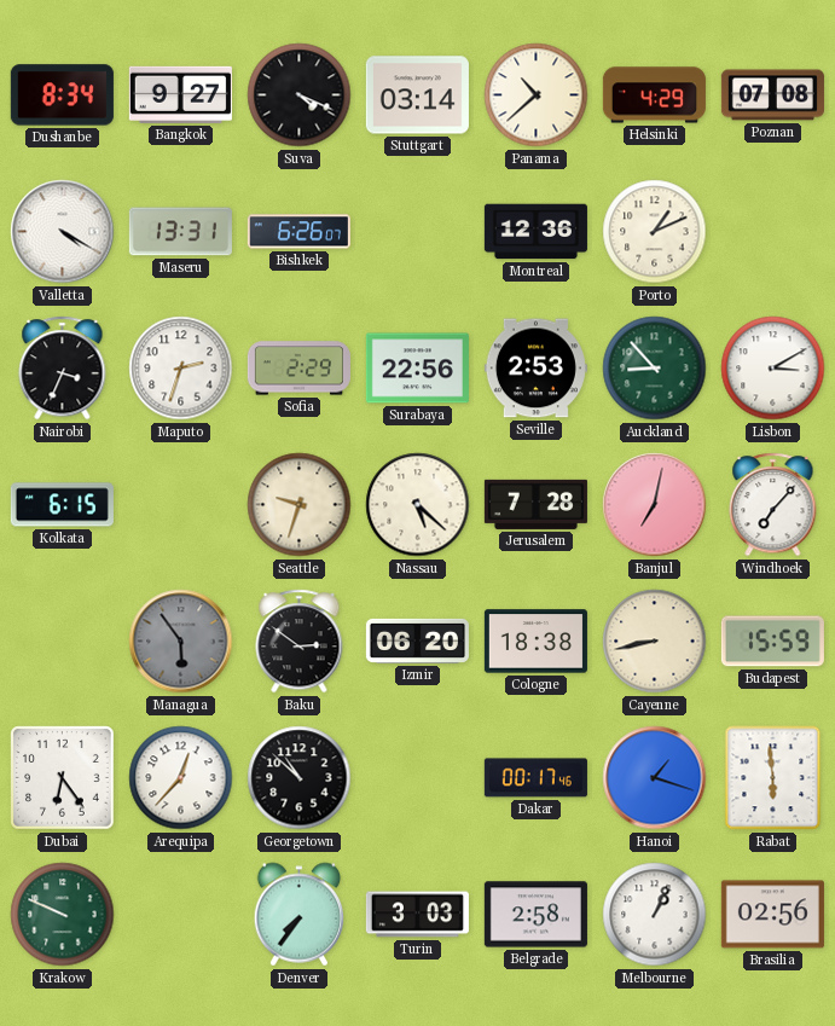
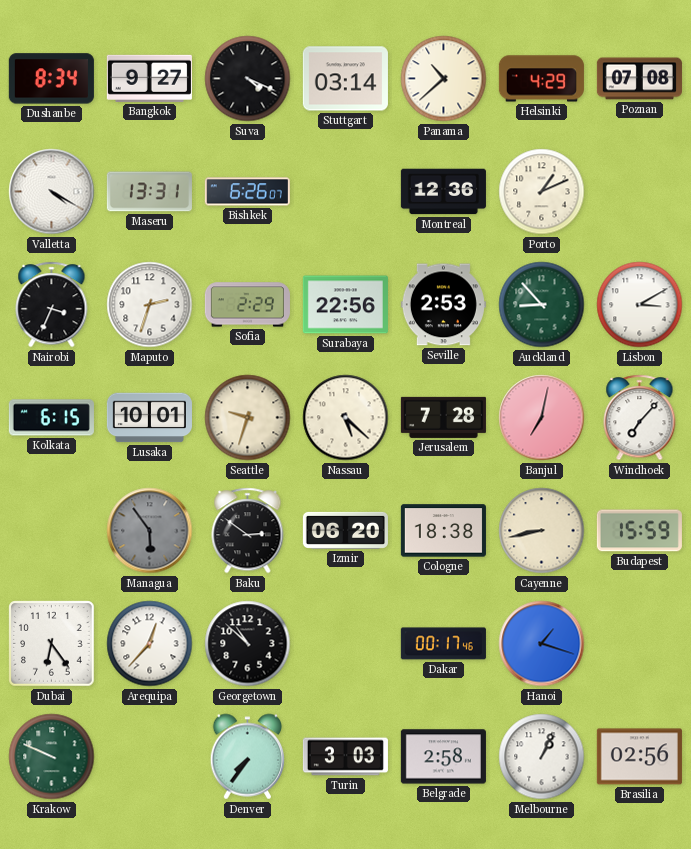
Lusaka: none -> 10:01 (149, 418)
Rabat: 5:59 -> none (773, 778)
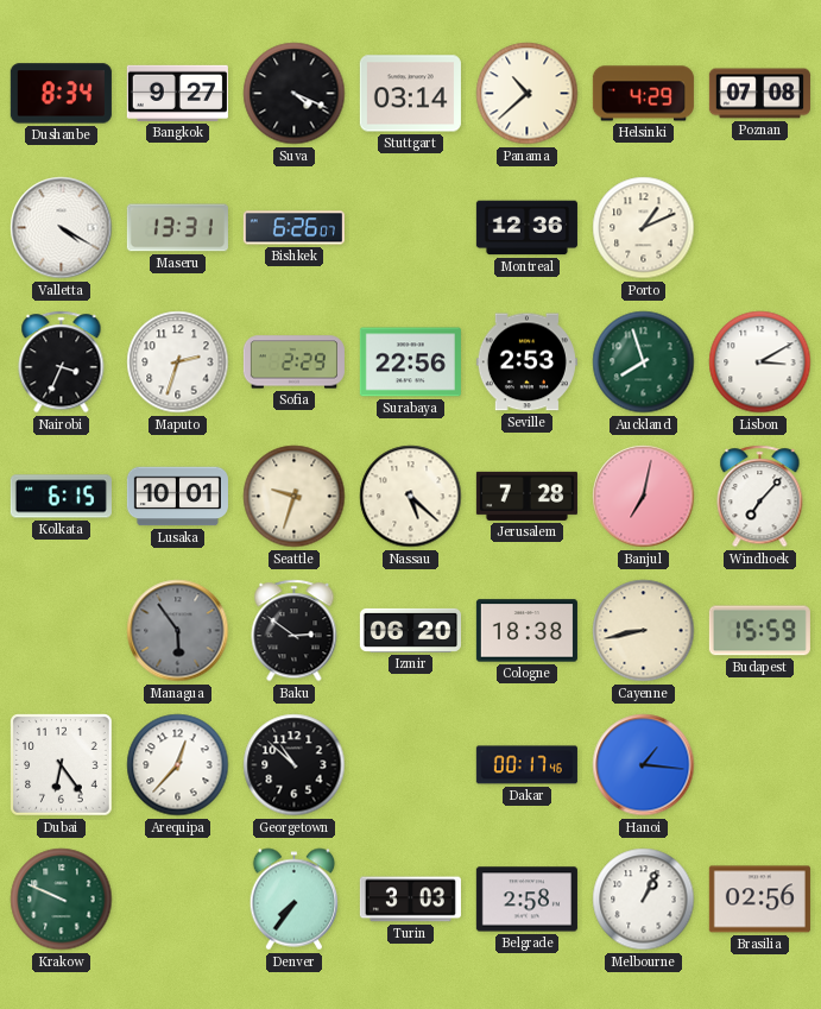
Auckland: 8:53 -> 7:57 (644, 362)
Hanoi: 1:18 -> 1:16 (644, 765)
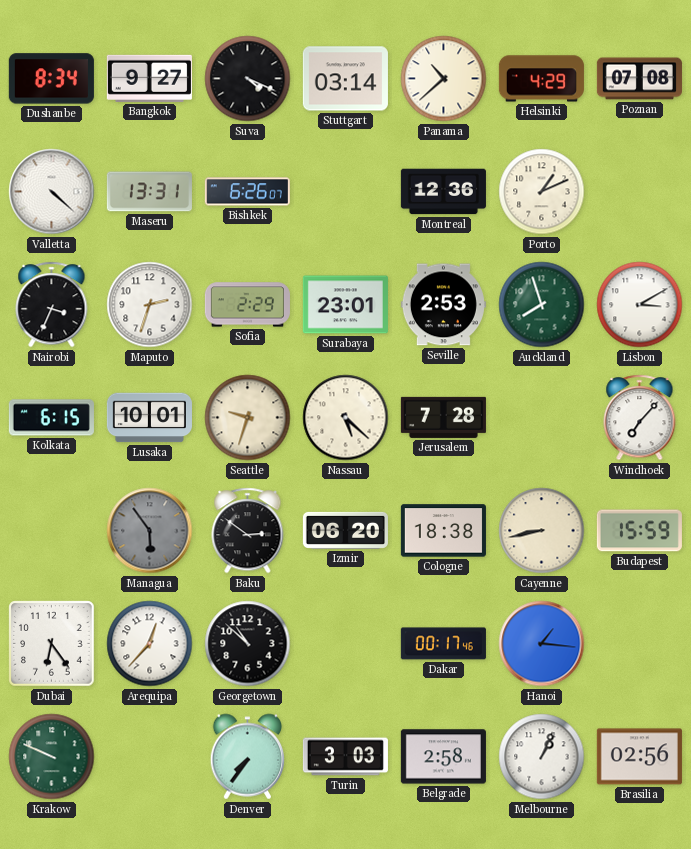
Valletta: 4:20 -> 4:22 (52, 192)
Surabaya: 22:56 -> 23:01 (345, 305)
Banjul: 7:02 -> none (644, 497)
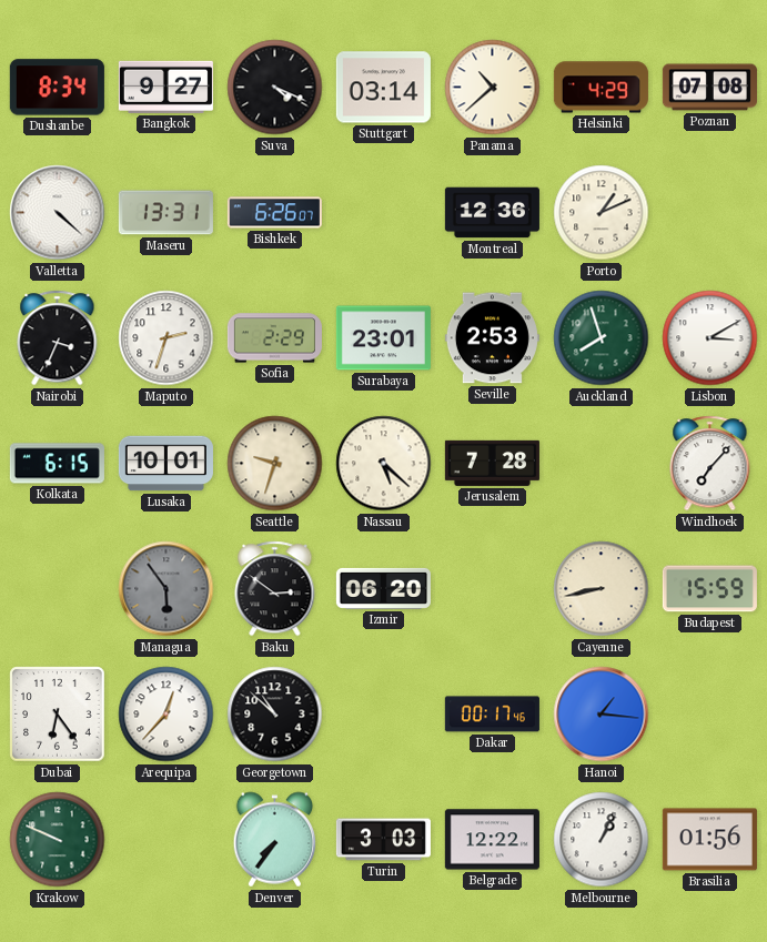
Cologne: 18:38 -> none (443, 531)
Belgrade: 2:58 -> 12:22 (492, 840)
Brasilia: 02:56 -> 01:56 (709, 840)
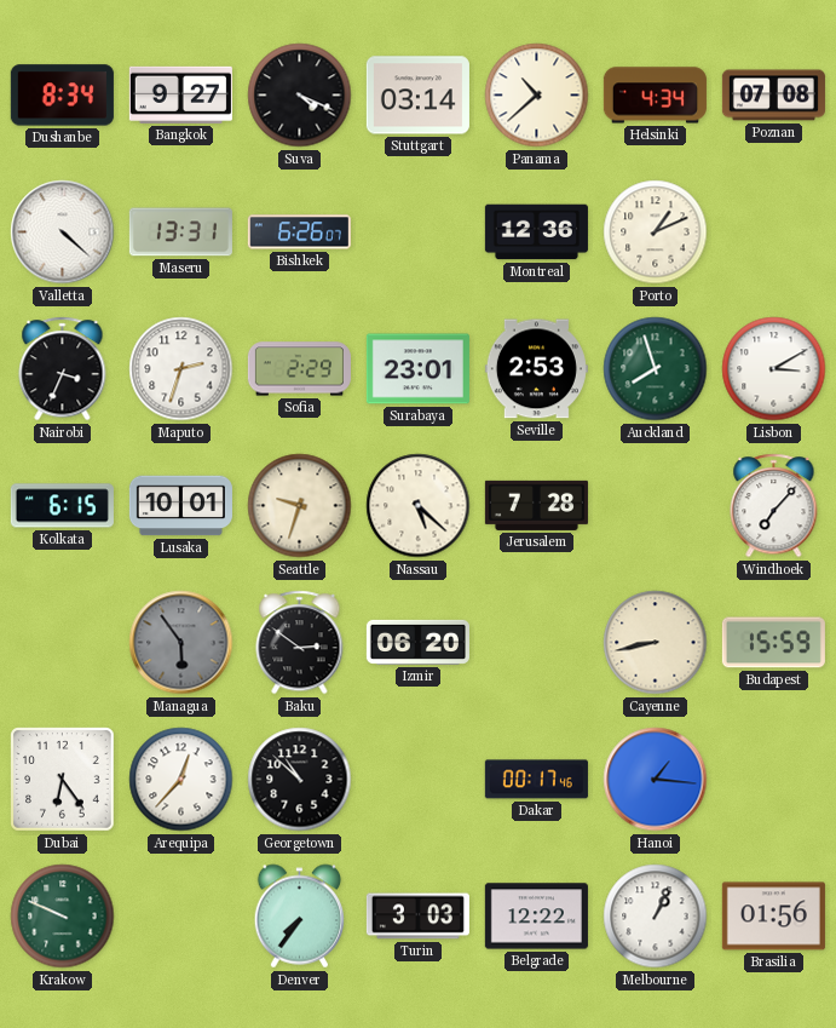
Helsinki: 4:29 -> 4:34 (655, 96)
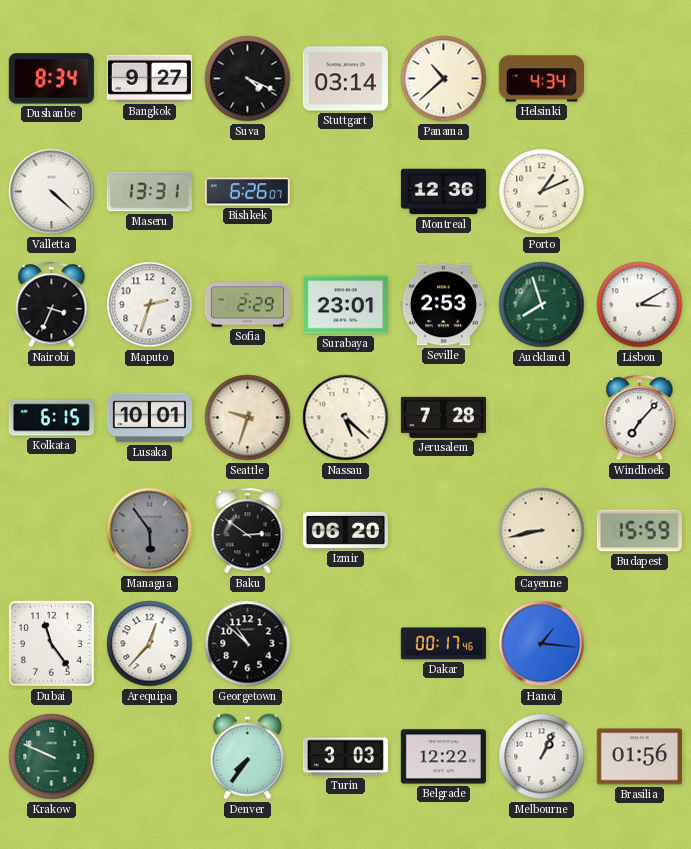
Poznan: 07:08 -> none (773, 96)
Dubai: 6:24 -> 11:24 (52, 644)
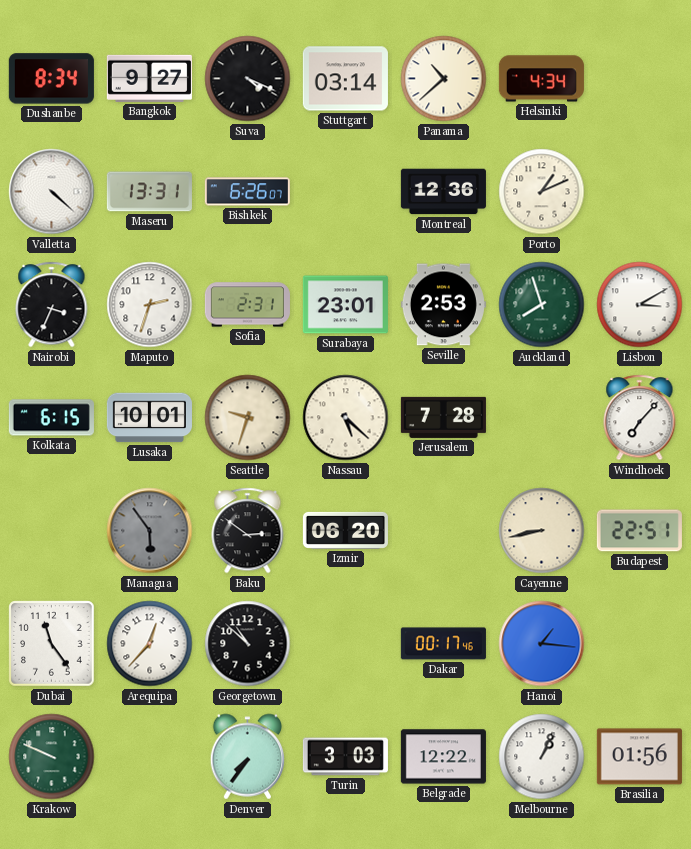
Sofia: 2:29 -> 2:31 (247, 305)
Budapest: 15:59 -> 22:51 (639, 531)
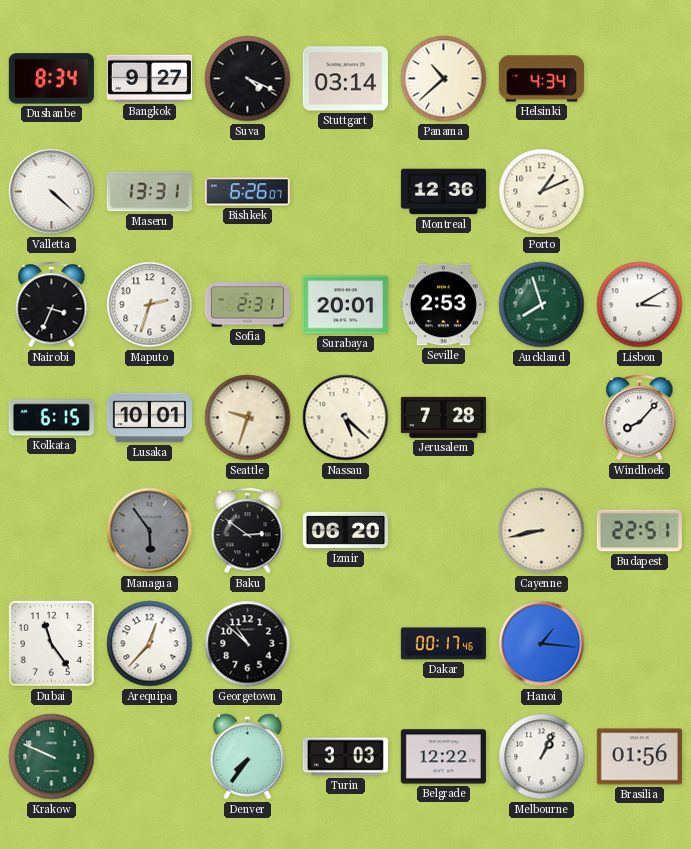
Surabaya: 23:01 -> 20:01 (345, 305)
Windhoek: 7:07 -> 8:07 (640, 418)
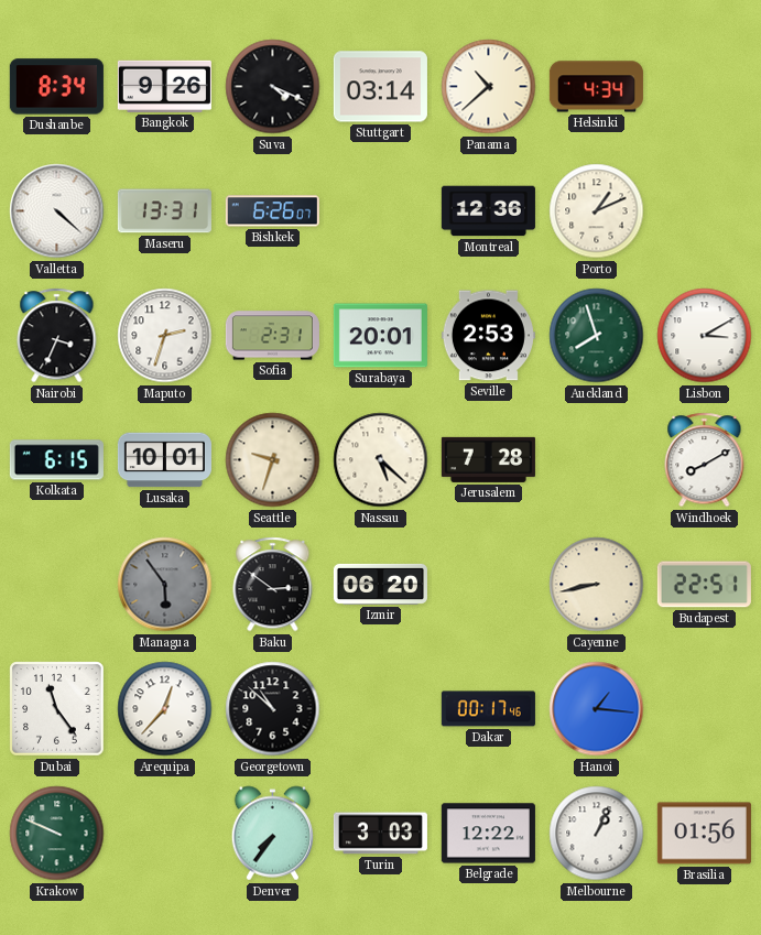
Bangkok: 9:27 -> 9:26 (164, 86)
Windhoek: 8:07 -> 8:10 (705, 460)
